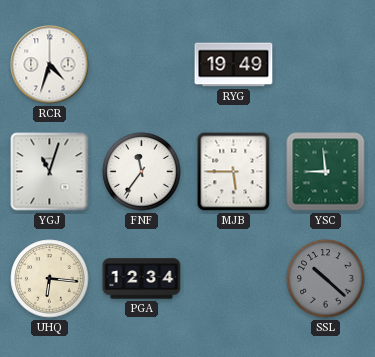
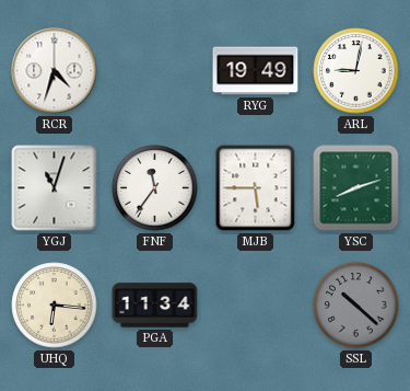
ARL: none -> 9:02 (356, 71)
YSC: 8:59 -> 8:12 (356, 188)
PGA: 12:34 -> 11:34 (155, 306)
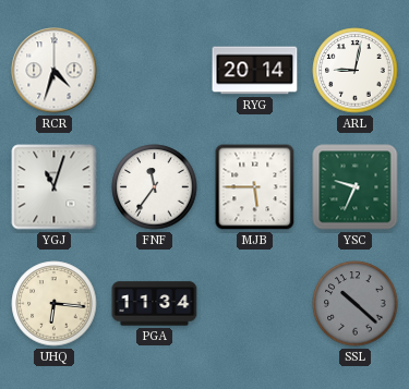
RYG: 19:49 -> 20:14 (255, 71)
YSC: 8:12 -> 9:34 (356, 187)
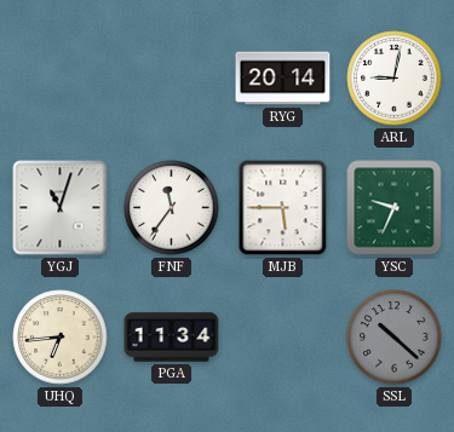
RCR: 4:33 -> none (55, 71)
UHQ: 6:16 -> 6:44 (61, 338)
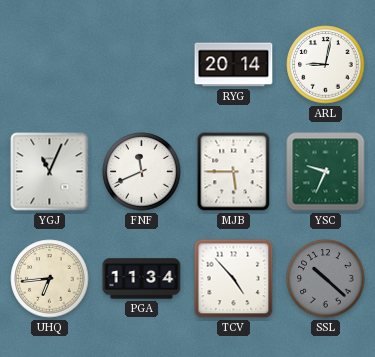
YGJ: 11:03 -> 11:04 (50, 172)
FNF: 11:36 -> 11:41 (142, 172)
TCV: none -> 4:53 (234, 279)
